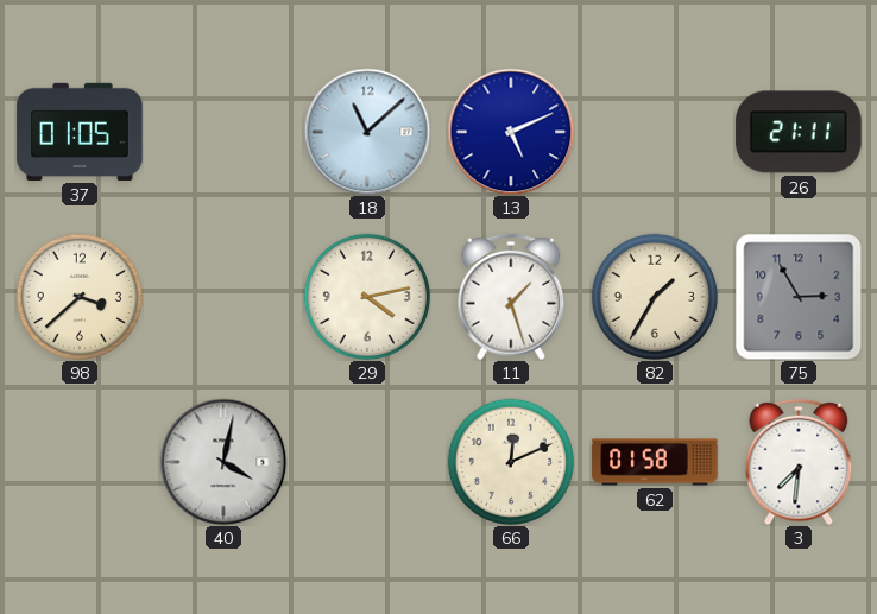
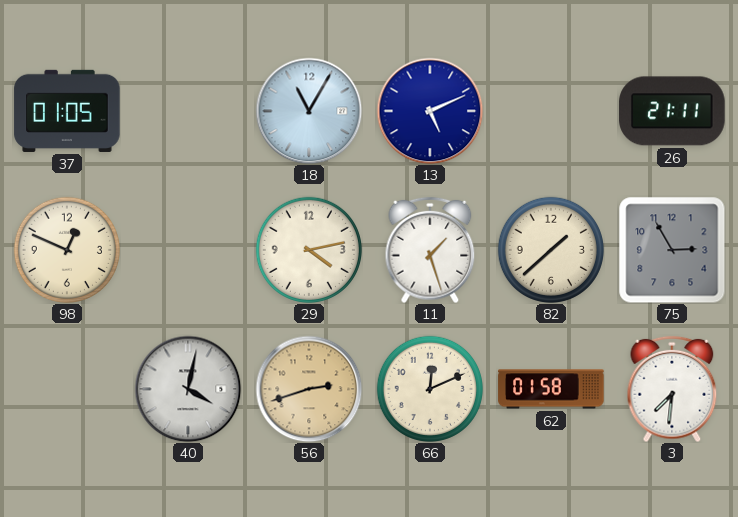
18: 11:08 -> 11:05 (309, 111)
98: 3:38 -> 12:49 (66, 249)
82: 1:35 -> 1:38 (550, 249)
56: none -> 2:42 (309, 389)
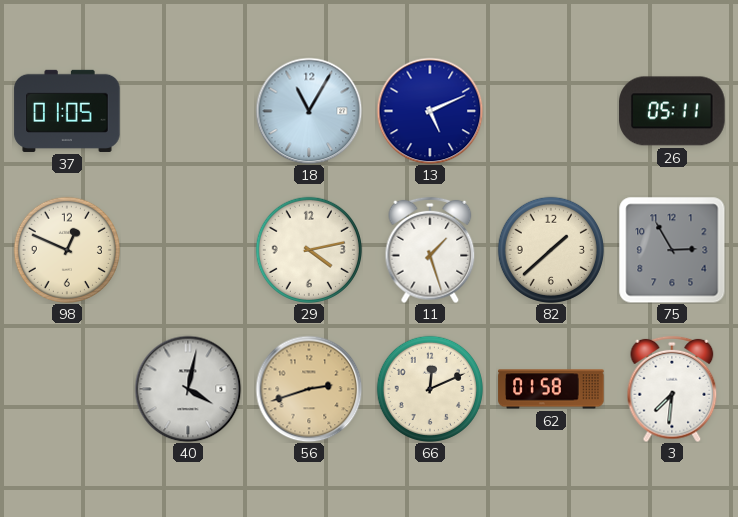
26: 21:11 -> 05:11 (672, 111)
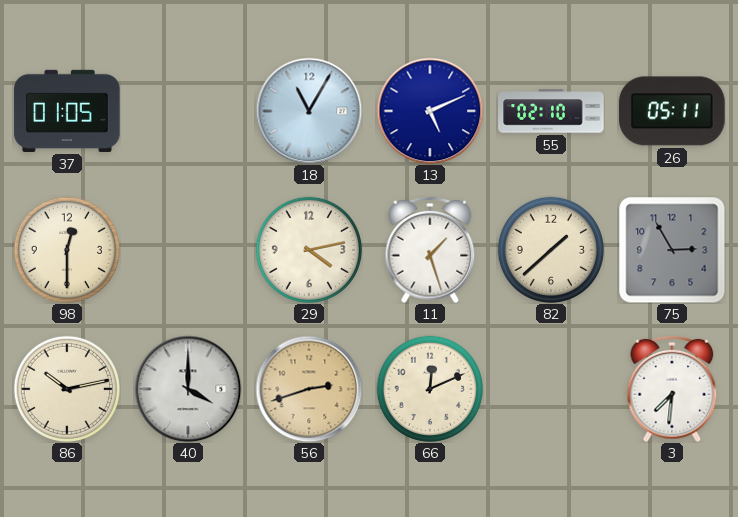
55: none -> 02:10 (551, 111)
98: 12:49 -> 12:30 (66, 249)
86: none -> 10:13 (66, 388)
40: 4:02 -> 4:00 (188, 389)
62: 01:58 -> none (551, 389)
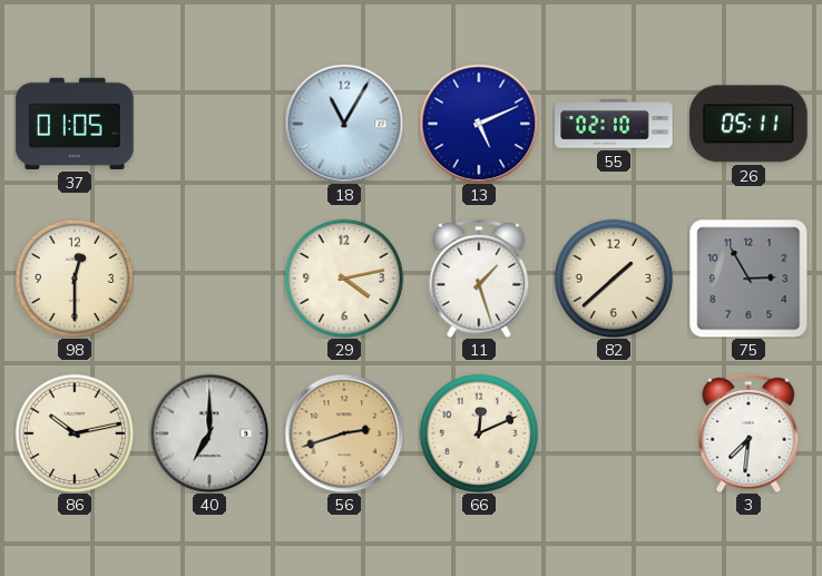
40: 4:00 -> 7:00 (209, 433)
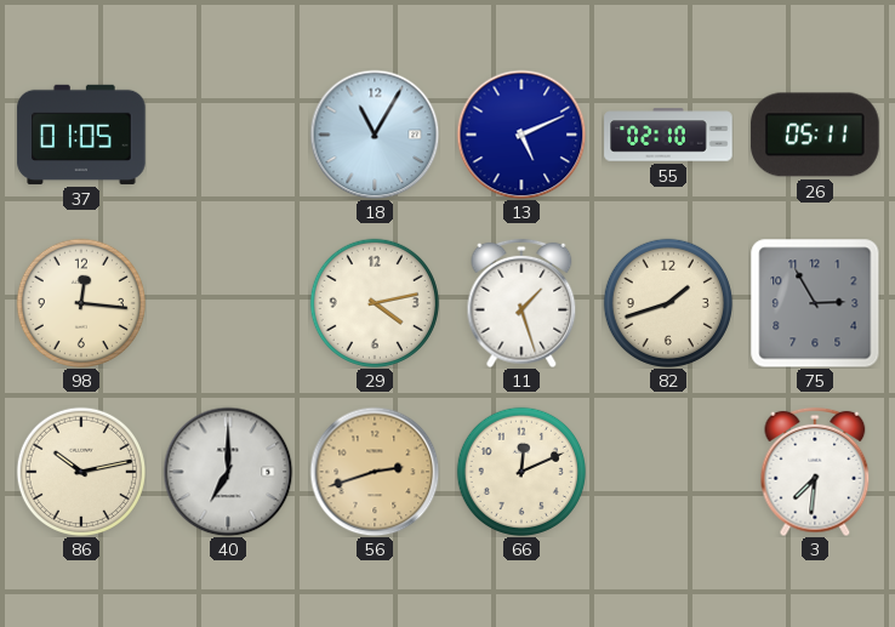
98: 12:30 -> 12:16 (80, 302)
82: 1:38 -> 1:42 (667, 302)
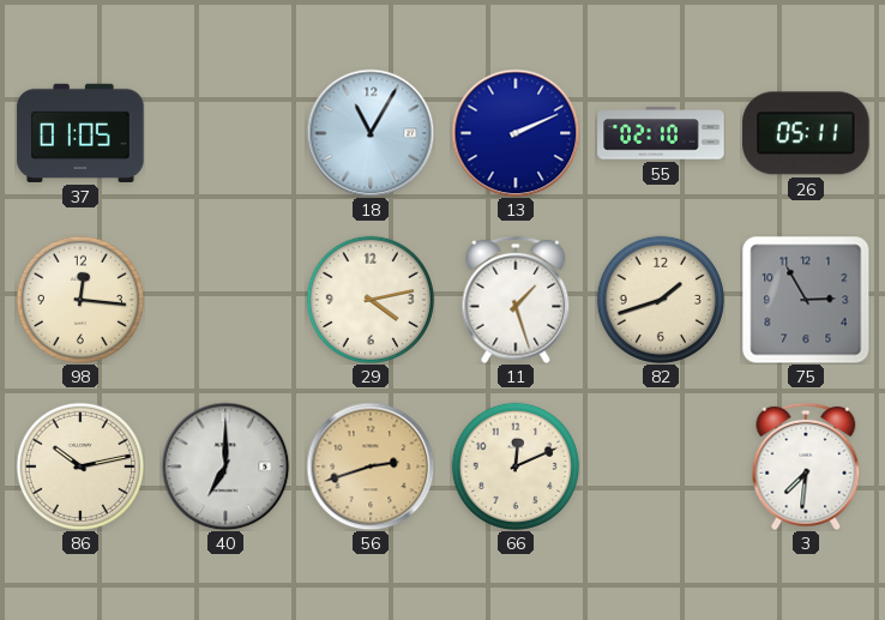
13: 5:11 -> 2:11 (516, 133)
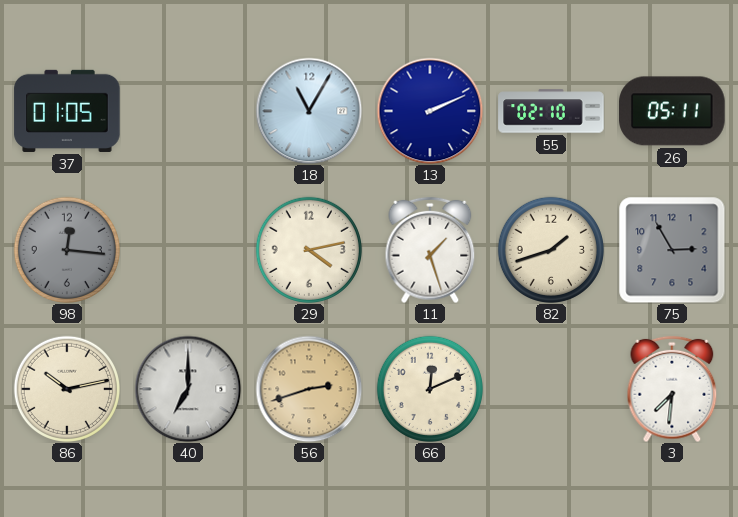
98 dial: cream -> grey (66, 249)
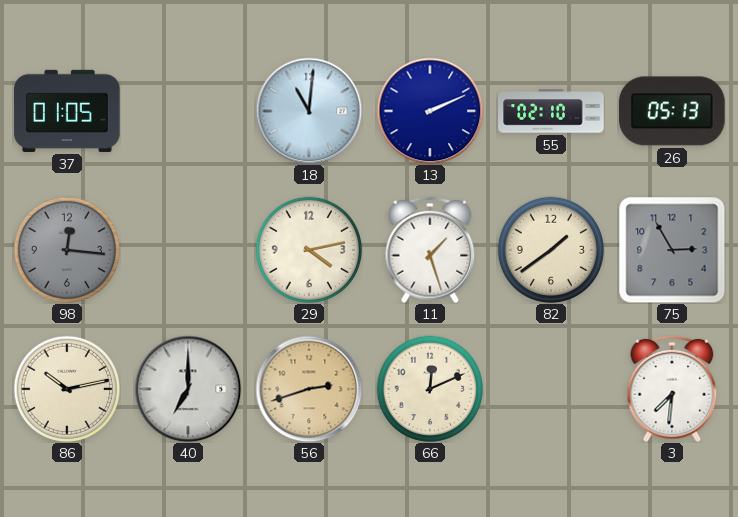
18: 11:05 -> 11:01 (309, 111)
26: 05:11 -> 05:13 (672, 111)
82: 1:42 -> 1:39 (550, 249)
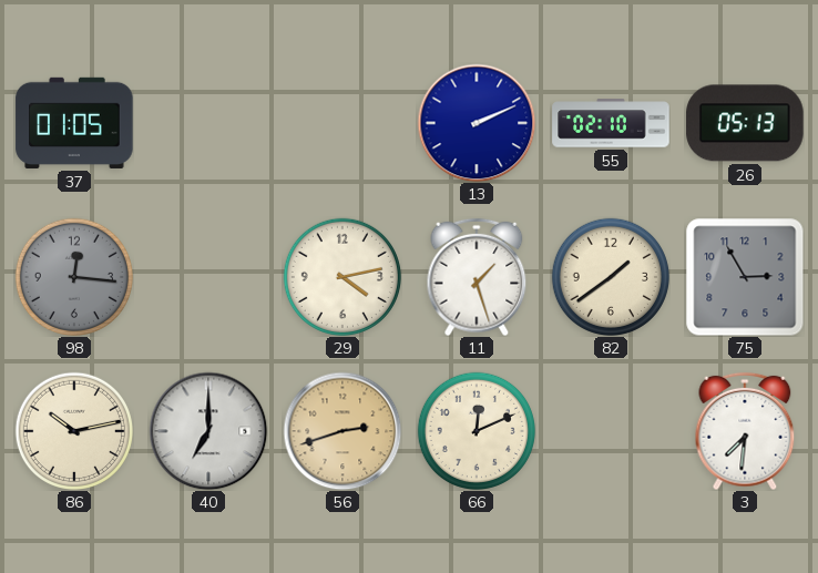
18: 11:01 -> none (309, 111)
